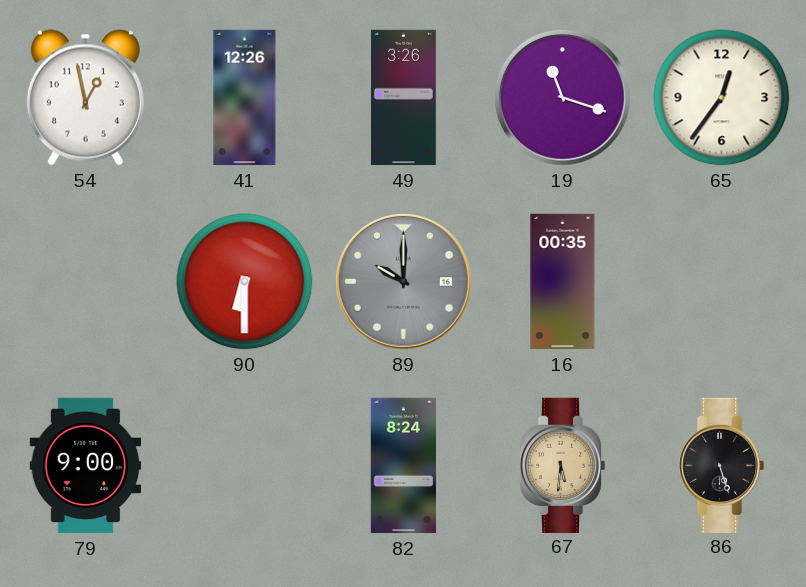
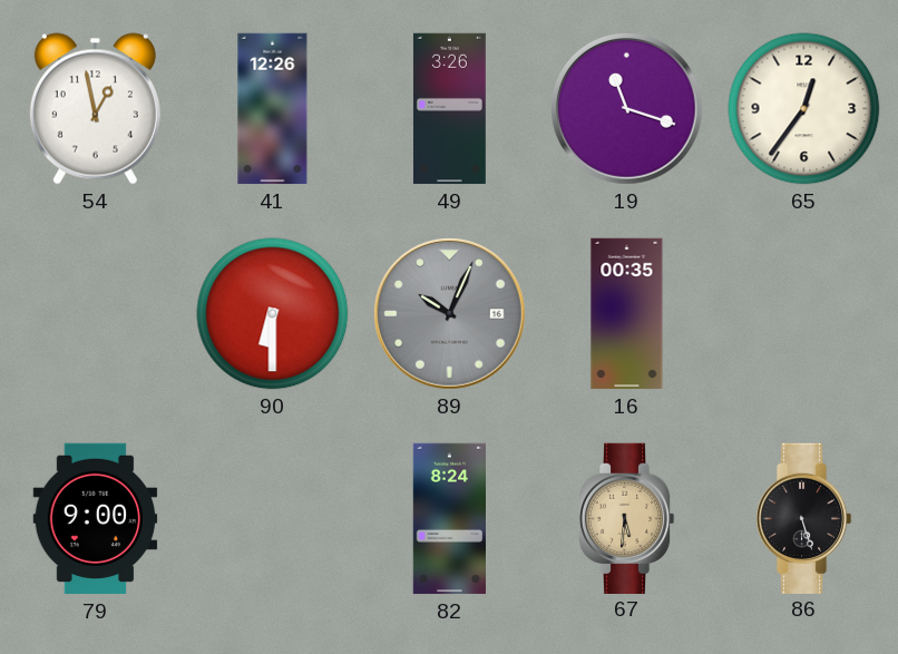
89: 10:00 -> 10:04 (449, 313)
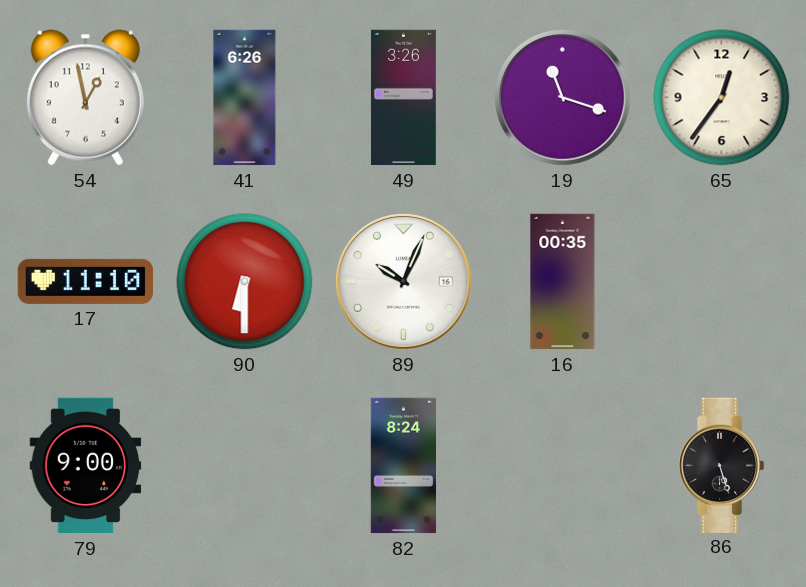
41: 12:26 -> 6:26 (245, 98)
17: none -> 11:10 (85, 281)
89 dial: grey -> white (403, 281)
67: 5:31 -> none (626, 518)
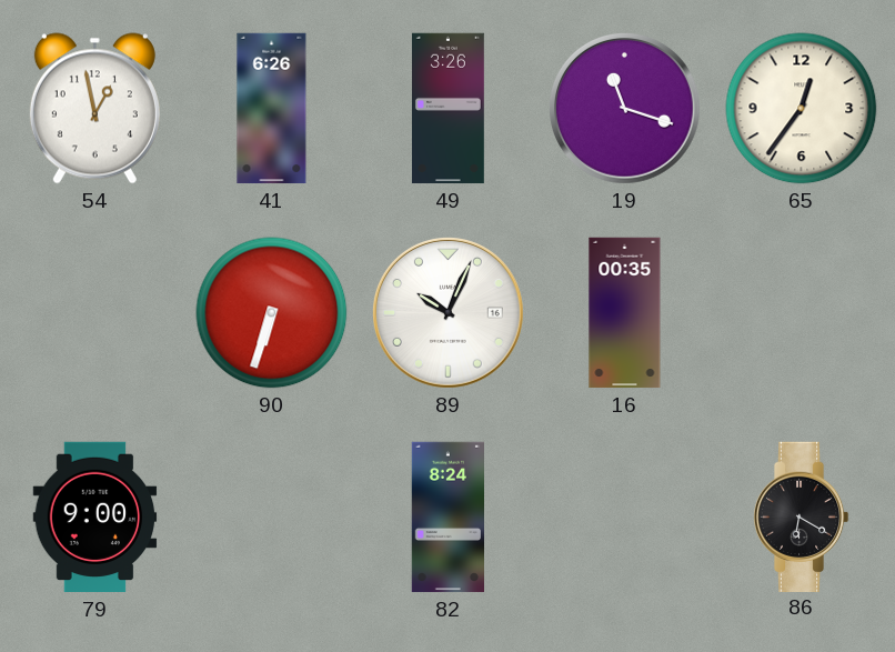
17: 11:10 -> none (85, 281)
90: 6:30 -> 6:33 (272, 313)
86: 5:27 -> 6:20 (801, 516)
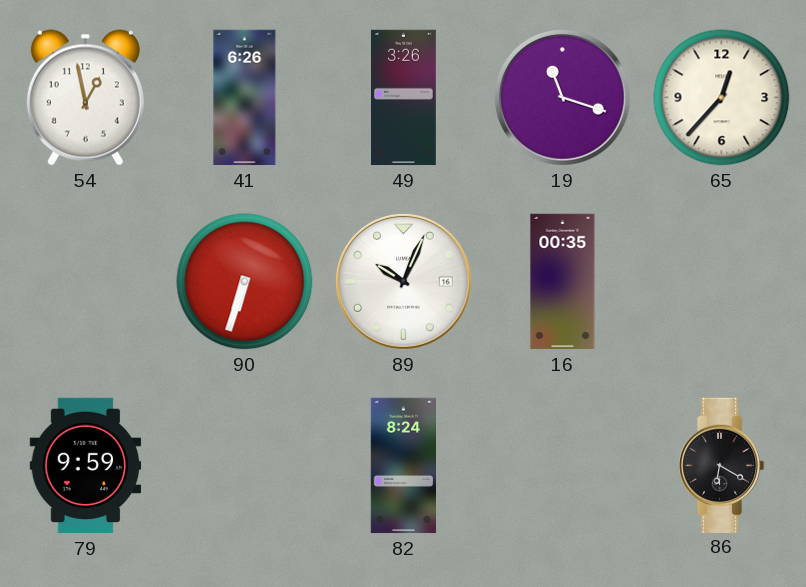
65: 12:36 -> 12:37 (722, 98)
79: 9:00 -> 9:59 (86, 466)
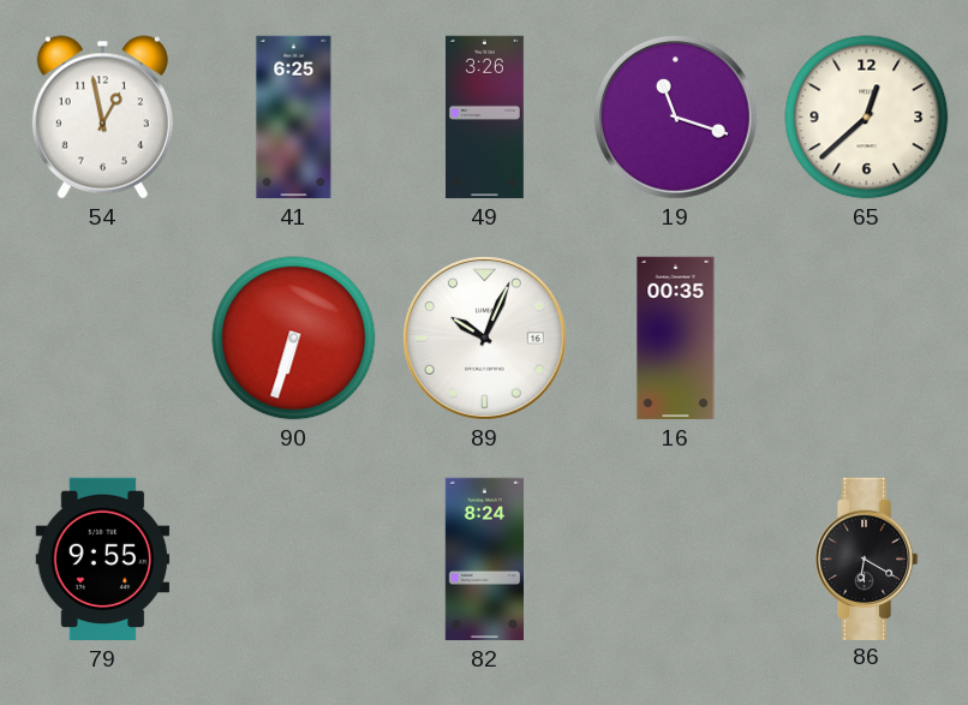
41: 6:26 -> 6:25 (294, 118)
65: 12:37 -> 12:38 (867, 118)
79: 9:59 -> 9:55 (103, 560)
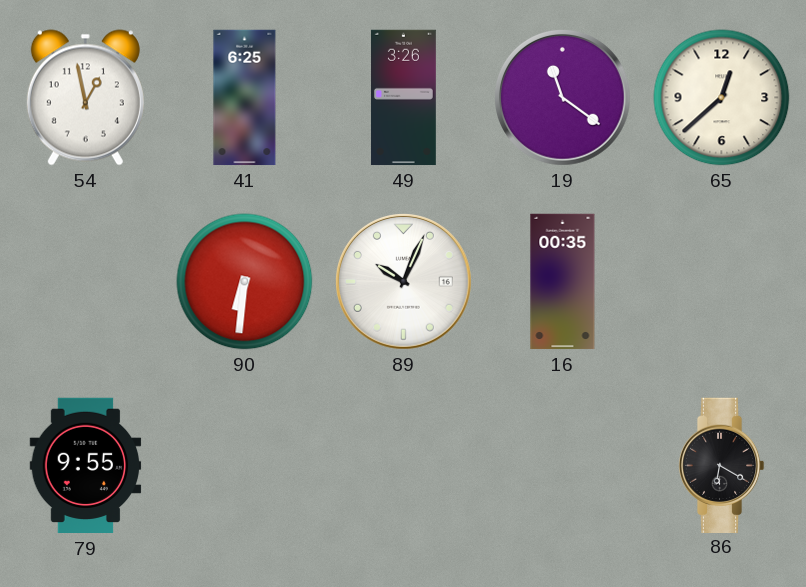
19: 11:18 -> 11:21 (562, 97)
90: 6:33 -> 6:31 (245, 282)
82: 8:24 -> none (485, 560)
